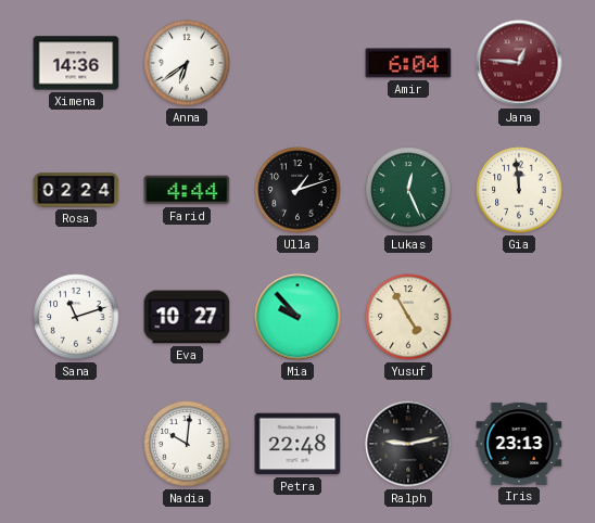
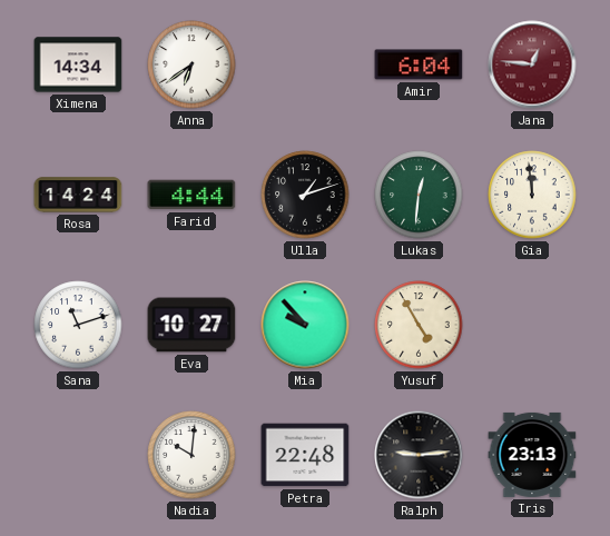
Ximena: 14:36 -> 14:34 (78, 64)
Rosa: 02:24 -> 14:24 (78, 195)
Lukas: 12:26 -> 12:31 (419, 195)
Ralph: 9:13 -> 9:14 (419, 455)
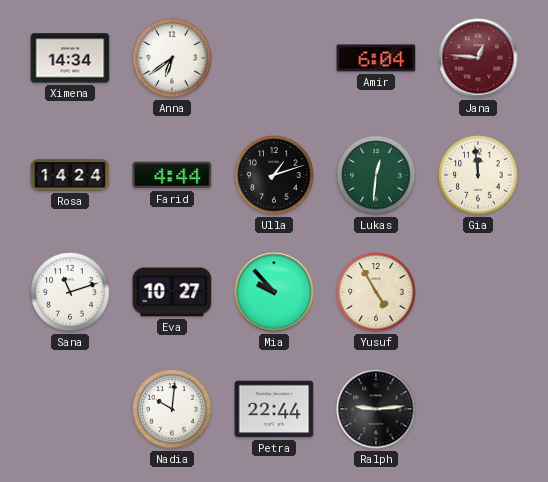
Petra: 22:48 -> 22:44 (274, 409)
Iris: 23:13 -> none (532, 455)
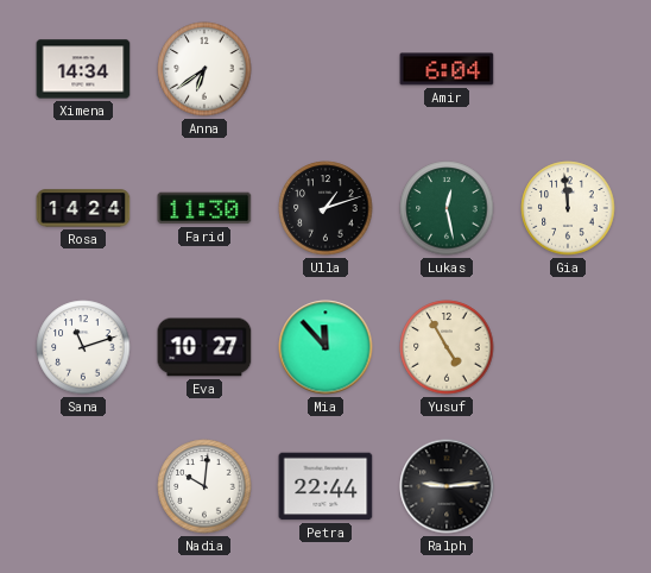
Jana: 12:46 -> none (478, 58)
Farid: 4:44 -> 11:30 (204, 208)
Lukas: 12:31 -> 12:28 (447, 208)
Mia: 9:53 -> 11:53 (325, 347)
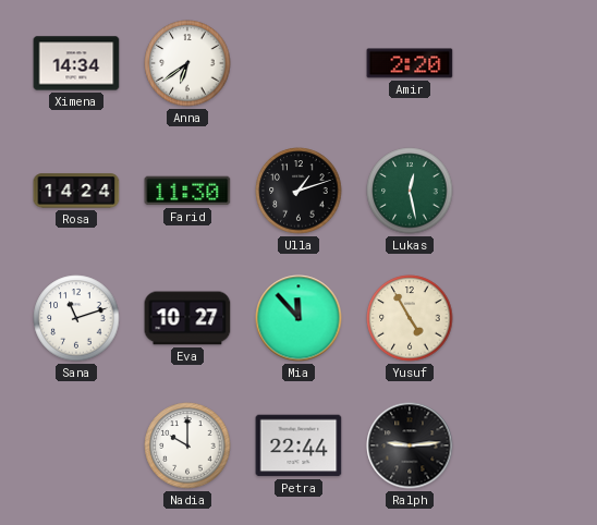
Amir: 6:04 -> 2:20 (410, 63)
Gia: 11:59 -> none (568, 208)
Nadia: 10:01 -> 10:00 (187, 445)
